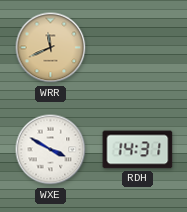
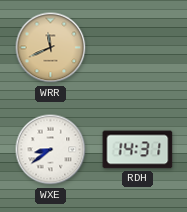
WXE: 3:50 -> 8:39 (51, 150)
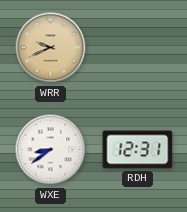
WRR: 11:41 -> 9:41 (51, 48)
RDH: 14:31 -> 12:31 (138, 150)
